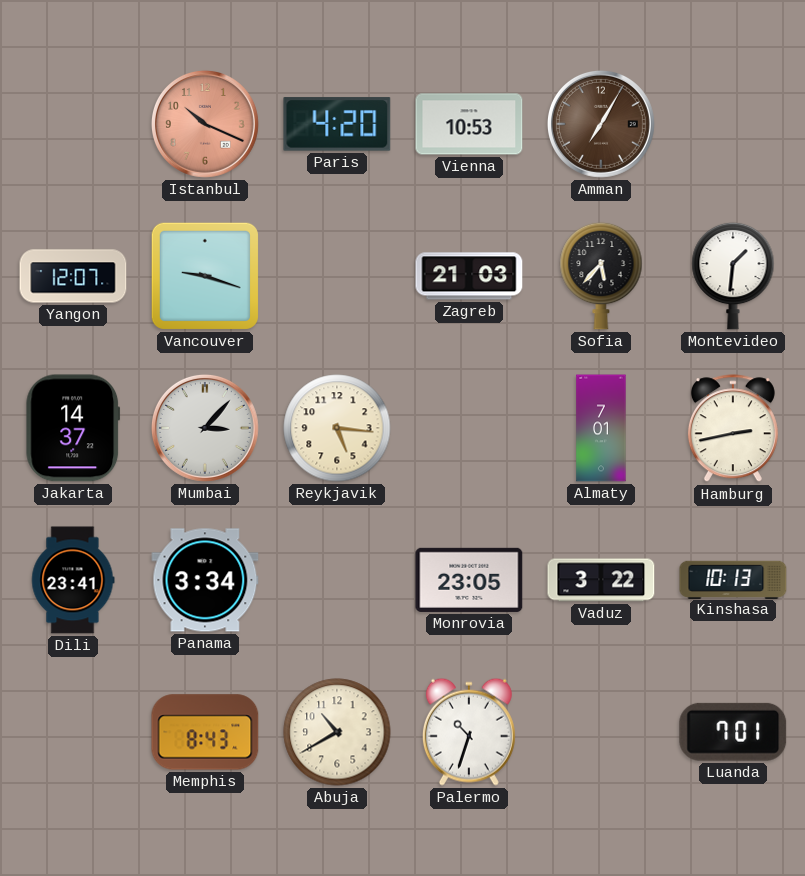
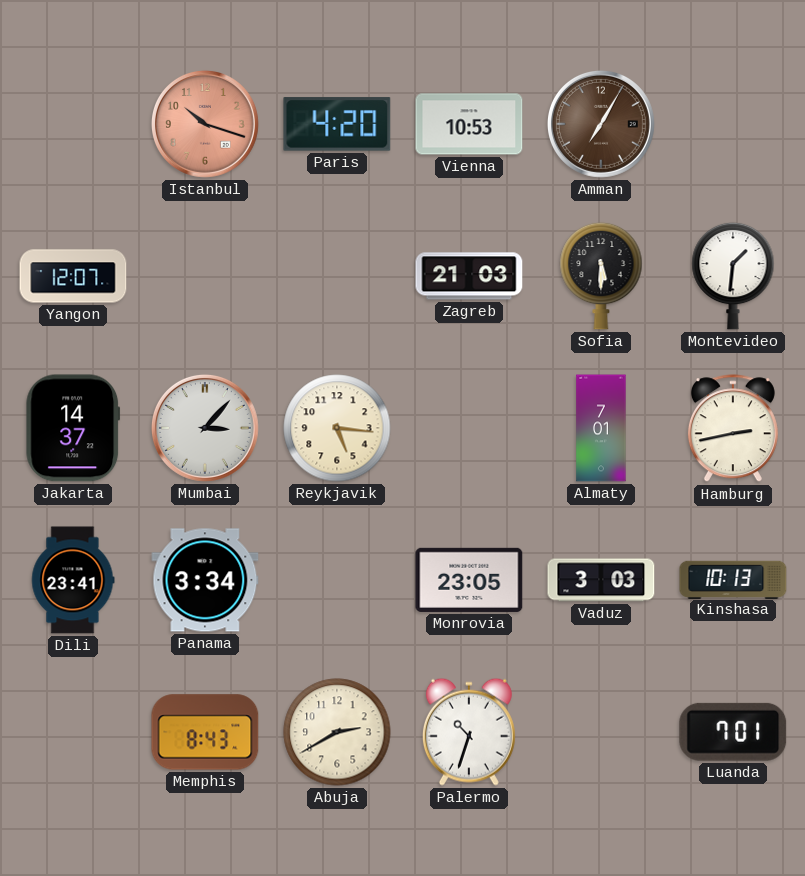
Istanbul: 10:19 -> 10:18 (205, 124)
Vancouver: 9:18 -> none (205, 276)
Sofia: 5:37 -> 5:30 (601, 276)
Vaduz: 3:22 -> 3:03 (601, 580)
Abuja: 10:40 -> 2:40 (337, 732)
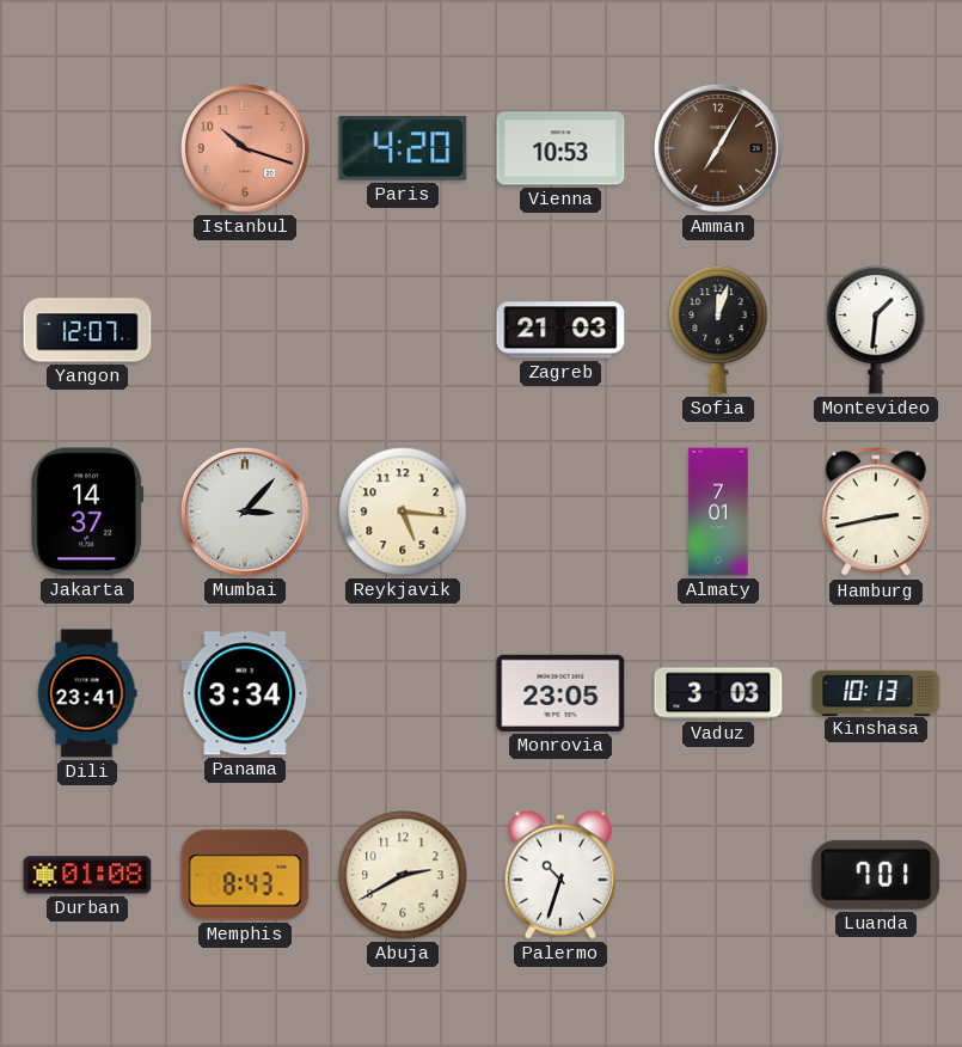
Sofia: 5:30 -> 12:03 (718, 330)
Durban: none -> 01:08 (87, 875)
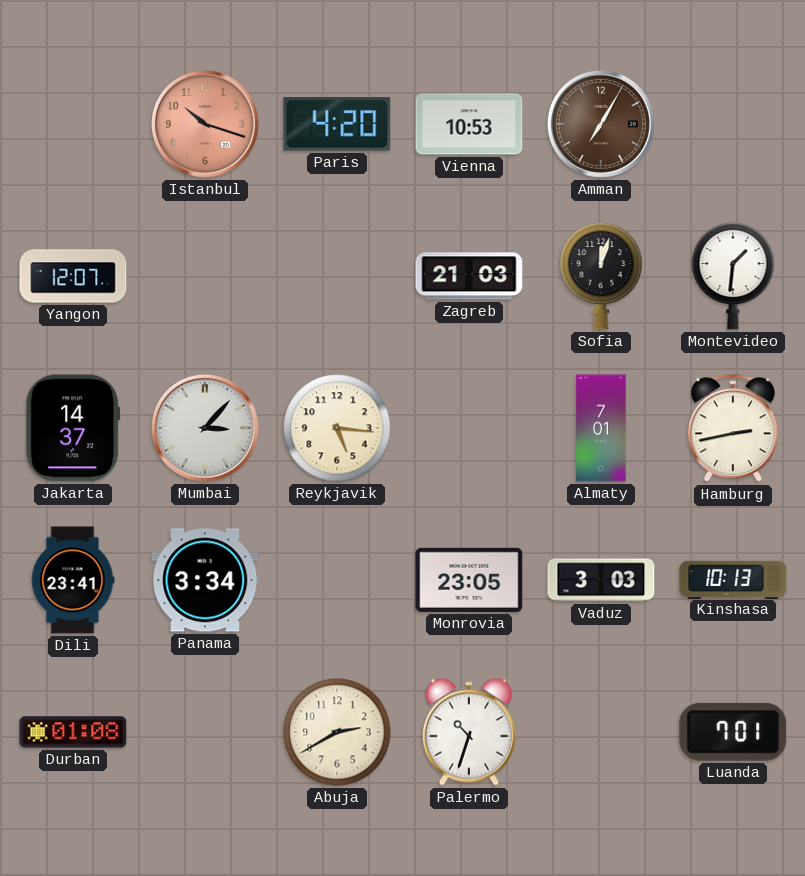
Memphis: 8:43 -> none (245, 875)
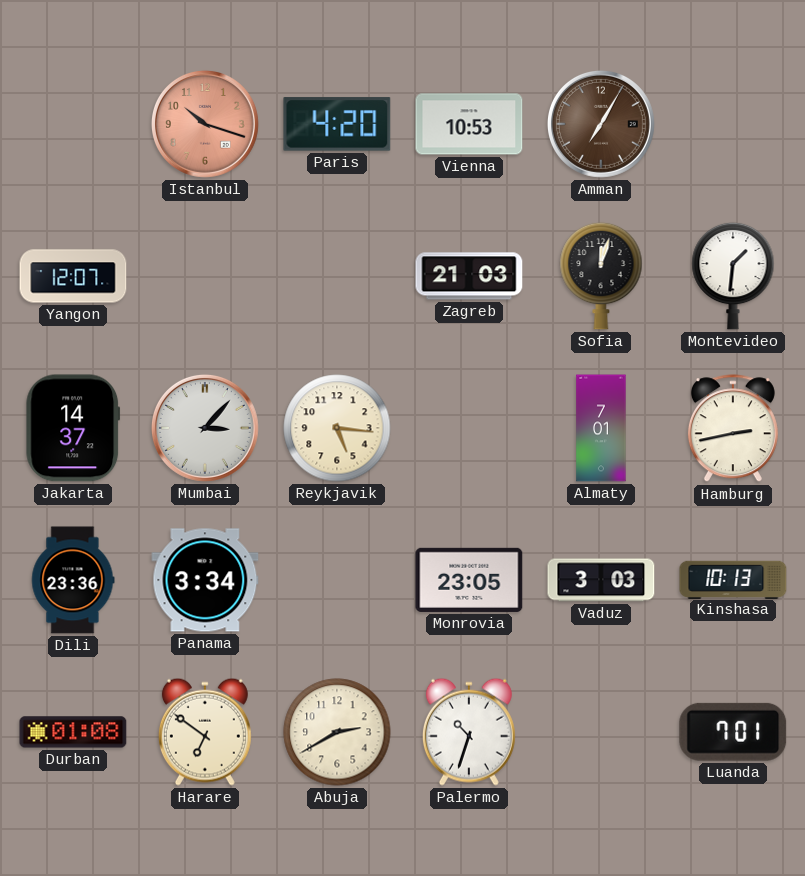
Dili: 23:41 -> 23:36 (73, 580)
Harare: none -> 6:51 (205, 732)
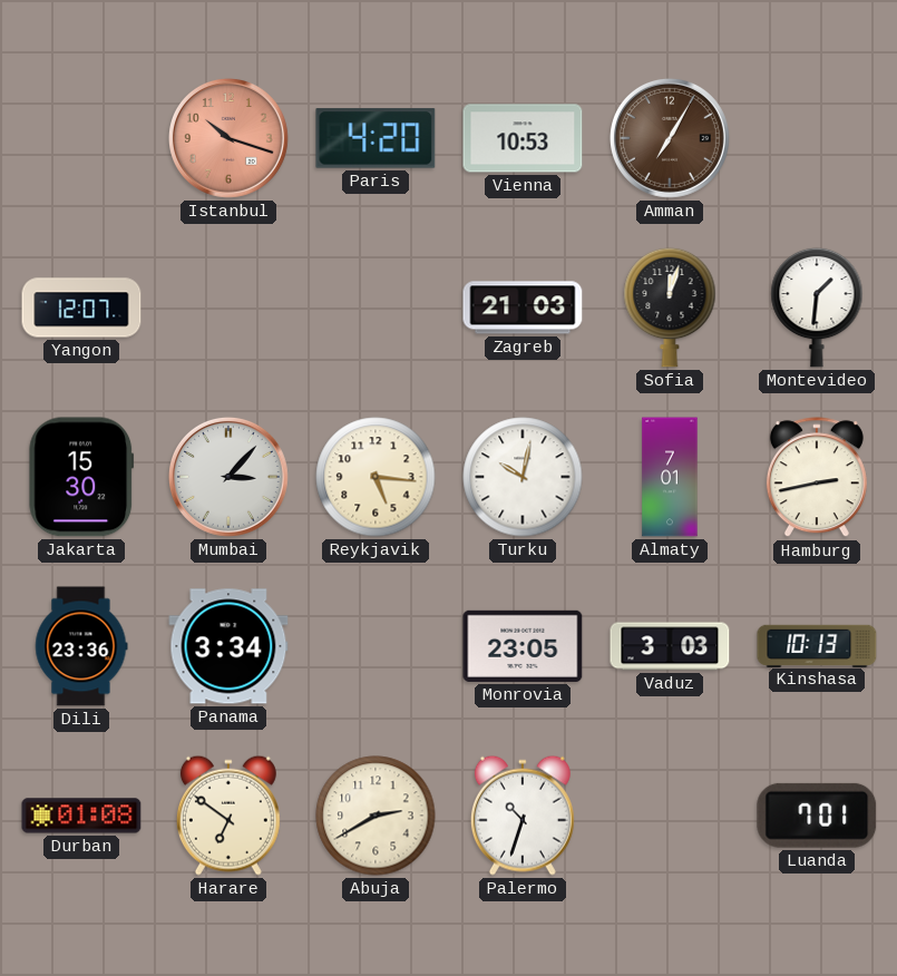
Jakarta: 14:37 -> 15:30 (81, 477)
Turku: none -> 10:02 (523, 477)
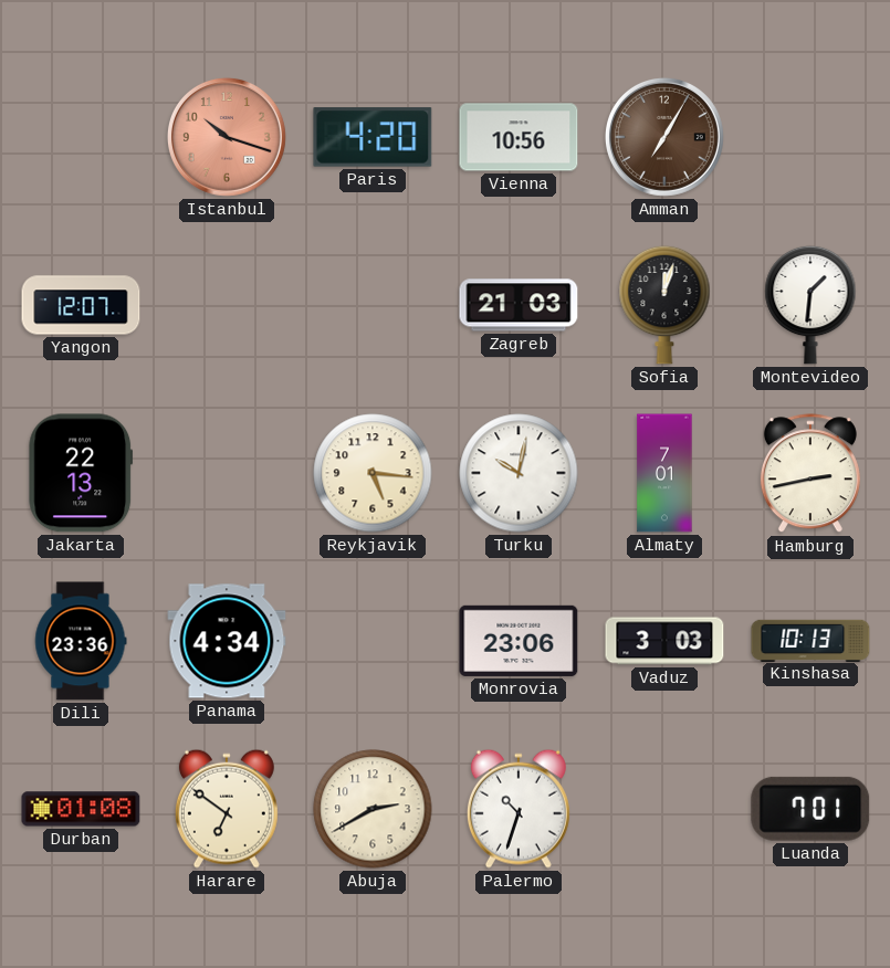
Vienna: 10:53 -> 10:56 (519, 137)
Jakarta: 15:30 -> 22:13 (81, 473)
Mumbai: 3:07 -> none (228, 477)
Panama: 3:34 -> 4:34 (227, 641)
Monrovia: 23:05 -> 23:06 (519, 641)
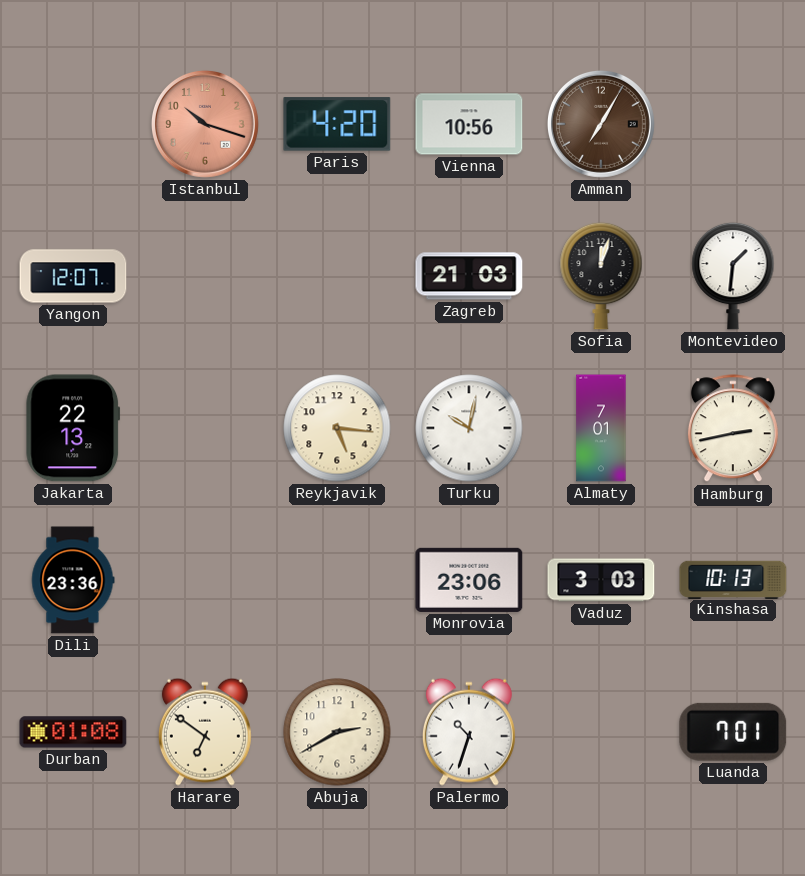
Panama: 4:34 -> none (227, 641)
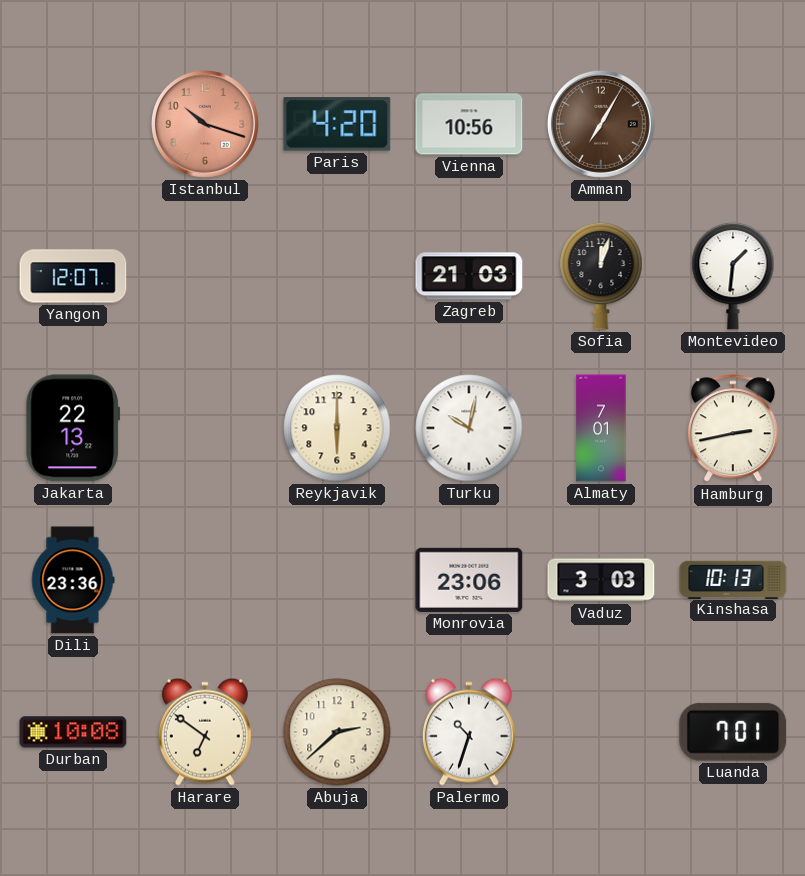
Reykjavik: 5:16 -> 6:00 (337, 428)
Durban: 01:08 -> 10:08 (73, 732)
Abuja: 2:40 -> 2:38 (337, 732)
